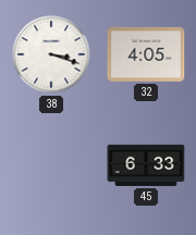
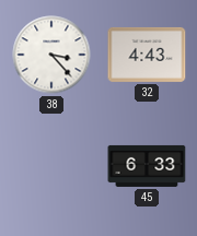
38: 3:18 -> 3:23 (51, 55)
32: 4:05 -> 4:43 (147, 55)
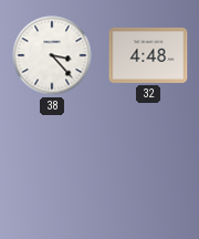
32: 4:43 -> 4:48 (148, 55)
45: 6:33 -> none (147, 166)
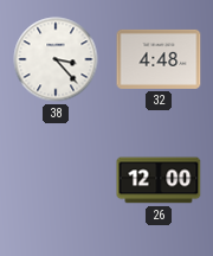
26: none -> 12:00 (159, 180)
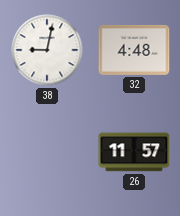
38: 3:23 -> 9:02 (47, 50)
26: 12:00 -> 11:57 (134, 152)
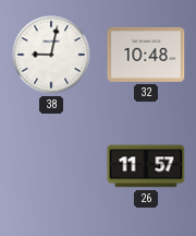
32: 4:48 -> 10:48 (146, 55)
